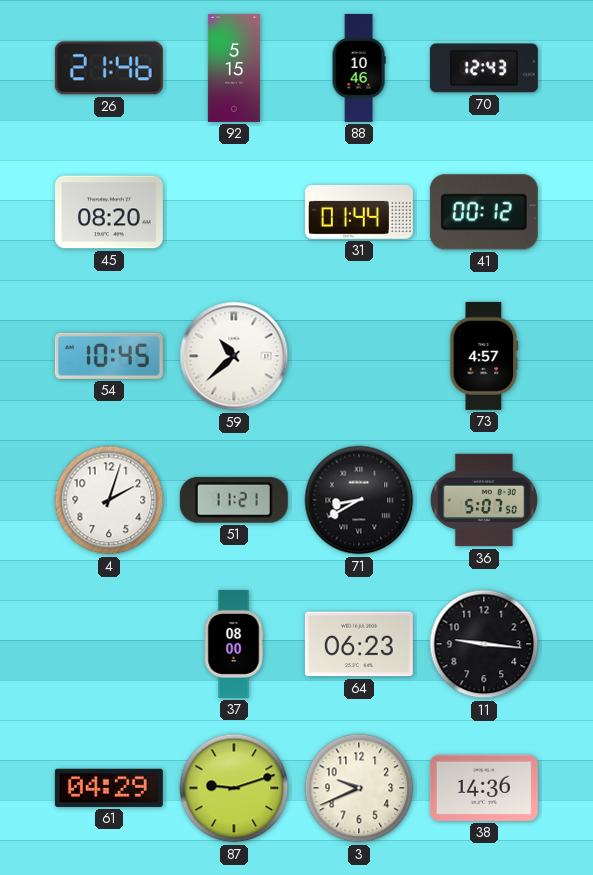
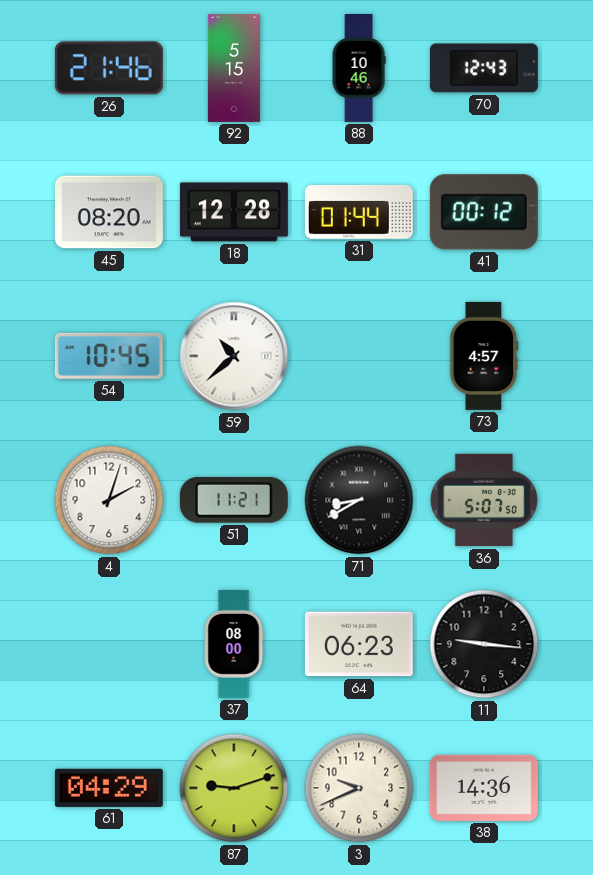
18: none -> 12:28 (234, 212)
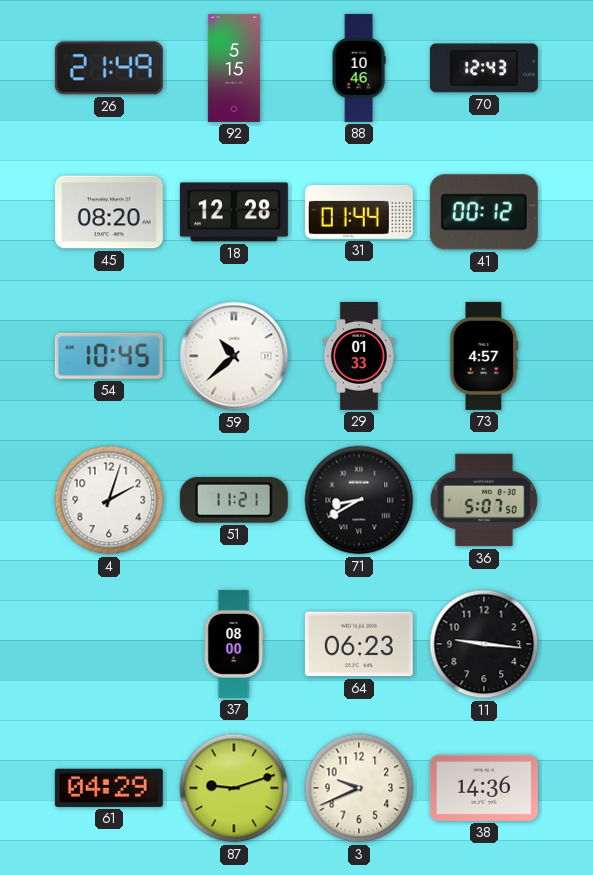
26: 21:46 -> 21:49 (109, 68)
29: none -> 01:33 (359, 356)
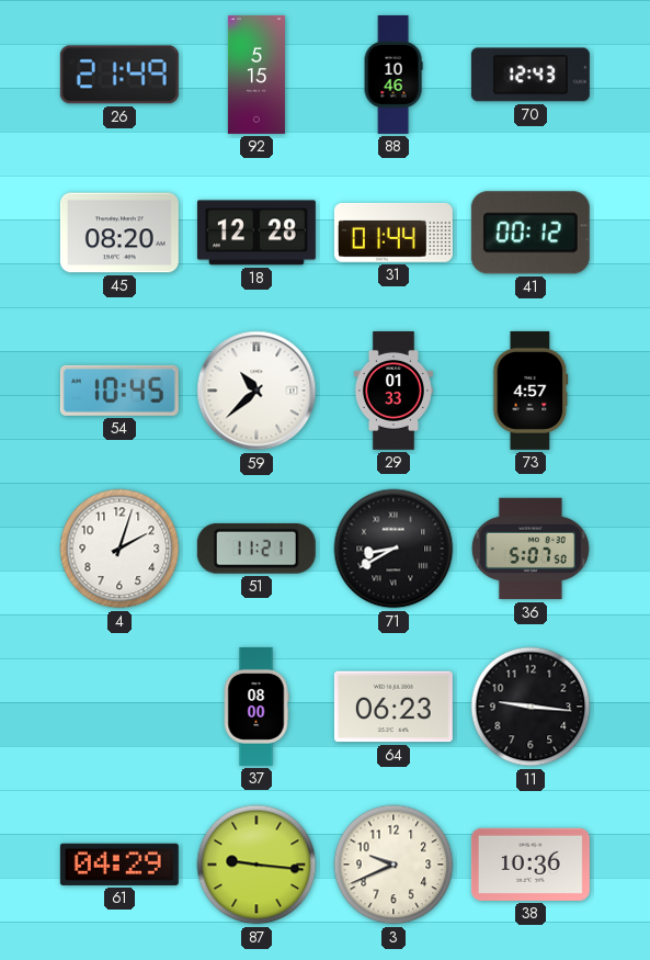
87: 9:12 -> 9:16 (256, 865)
38: 14:36 -> 10:36 (531, 865)
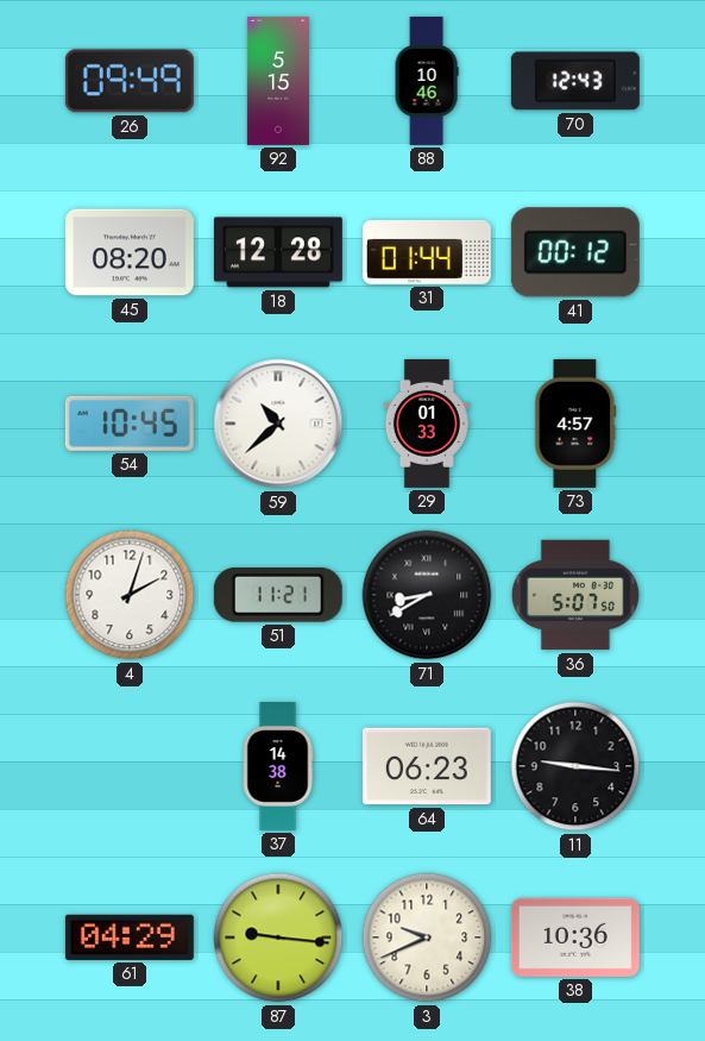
26: 21:49 -> 09:49 (130, 81)
37: 08:00 -> 14:38 (278, 766)
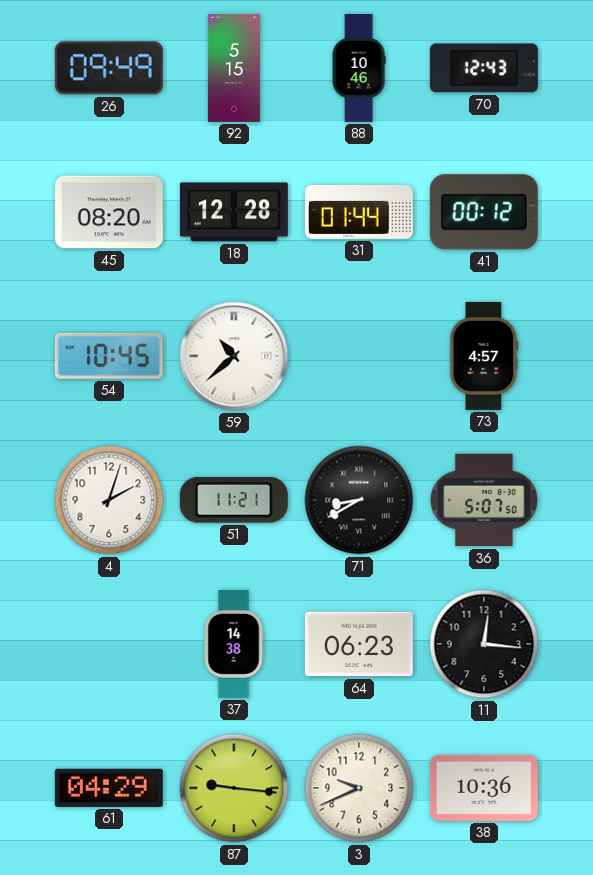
29: 01:33 -> none (427, 424)
11: 9:16 -> 12:16 (484, 644)
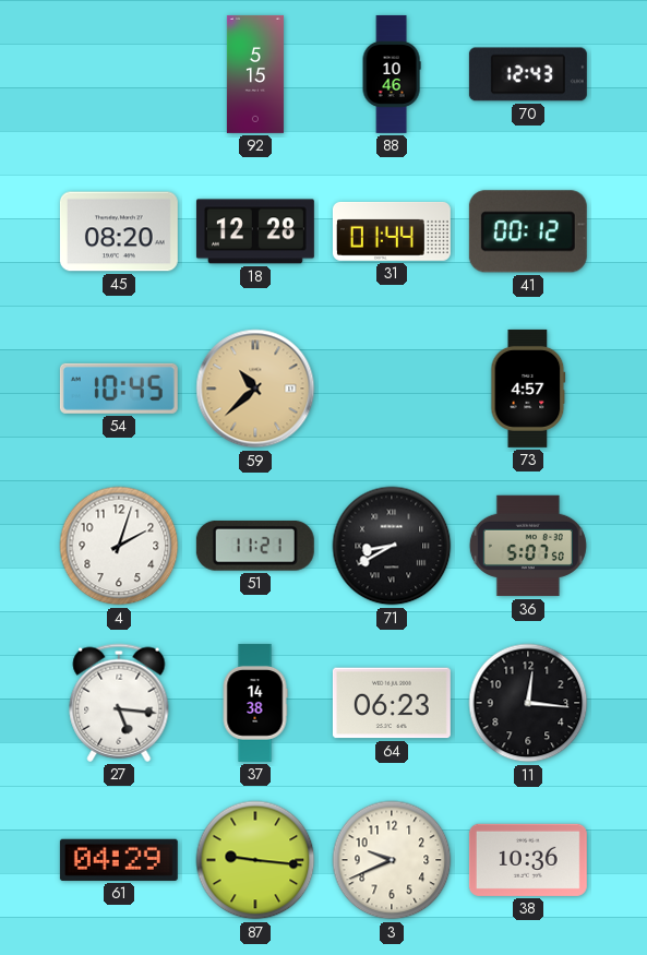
26: 09:49 -> none (109, 68)
59 dial: white -> champagne (255, 389)
27: none -> 5:16 (119, 703)
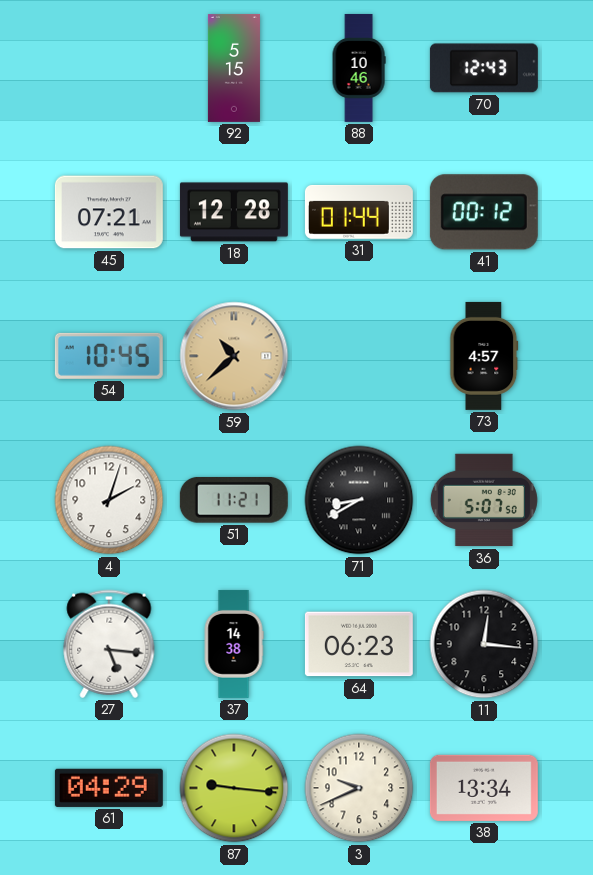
45: 08:20 -> 07:21 (109, 212)
38: 10:36 -> 13:34 (484, 788)
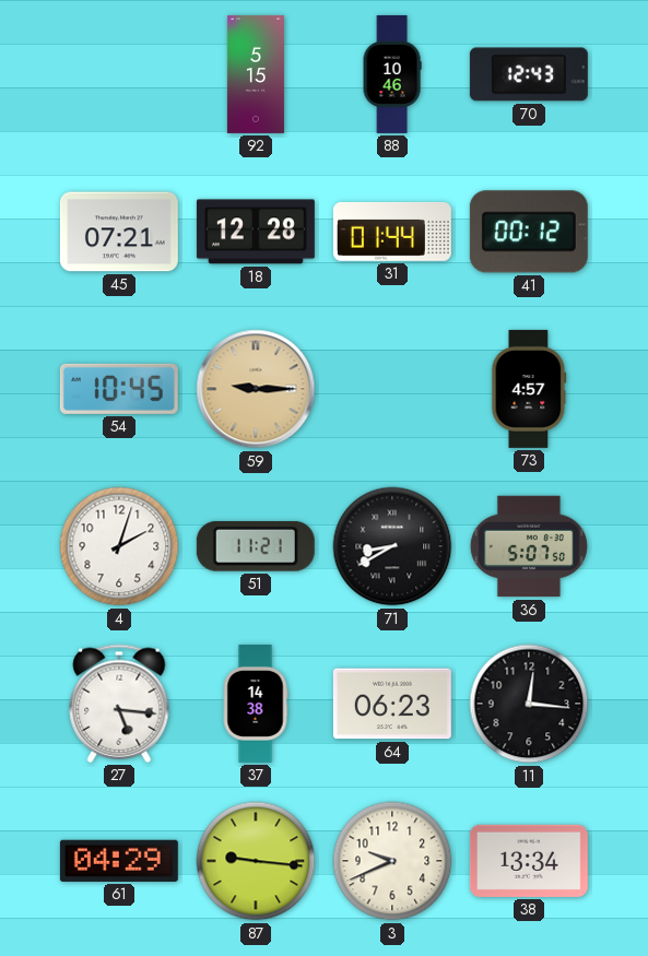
59: 10:38 -> 9:15 (256, 389)
